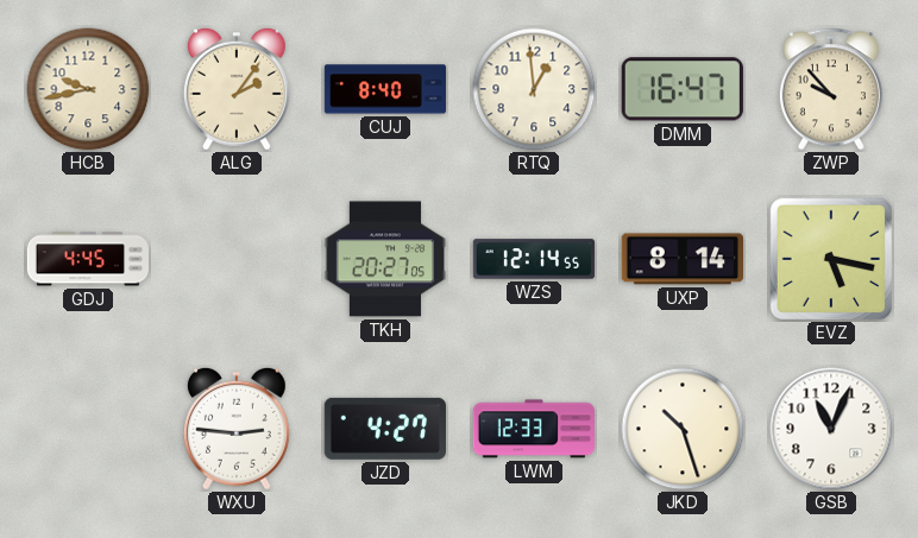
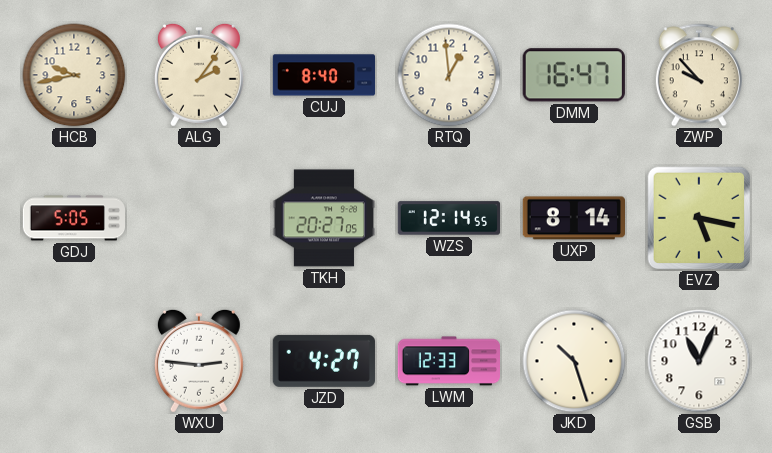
GDJ: 4:45 -> 5:05 (74, 218)
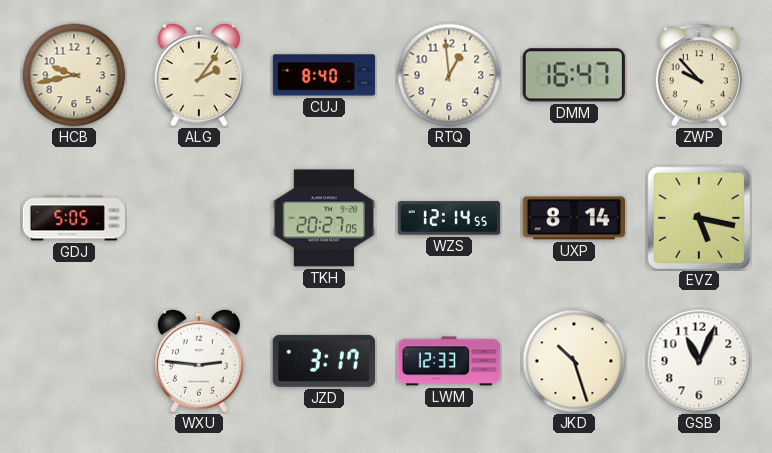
JZD: 4:27 -> 3:17 (324, 361)
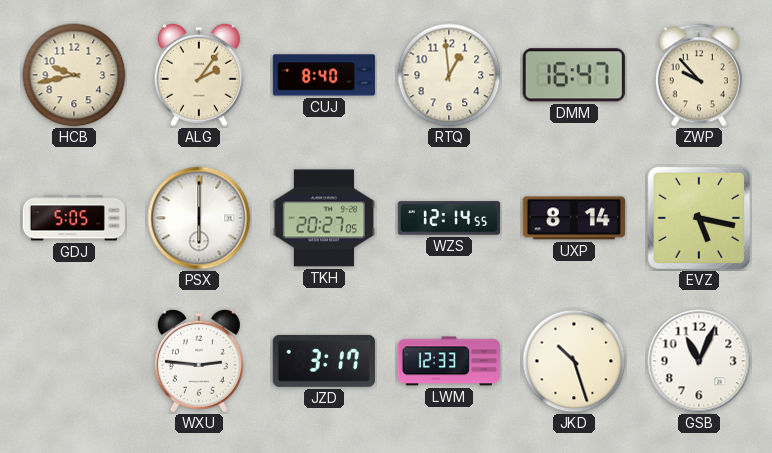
PSX: none -> 6:00 (199, 218)
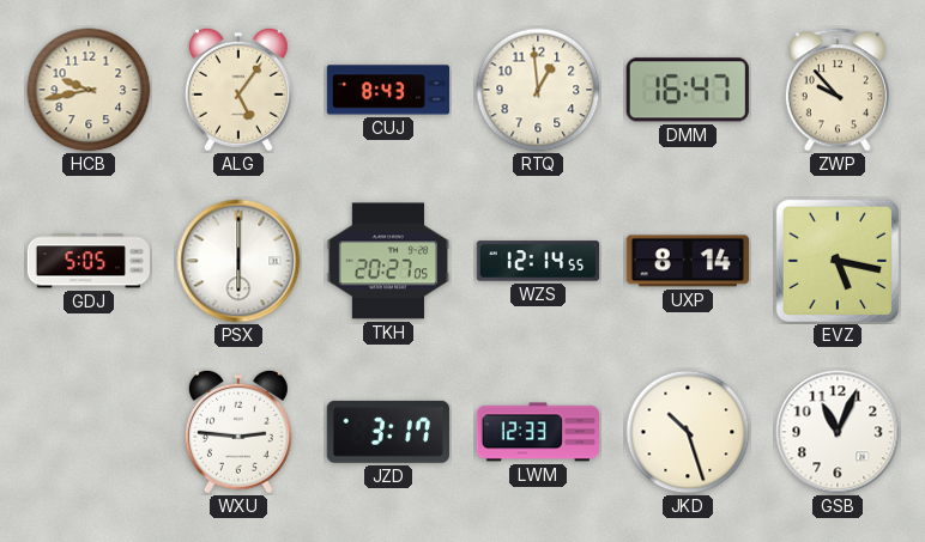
ALG: 2:06 -> 5:06 (238, 90)
CUJ: 8:40 -> 8:43 (388, 90)
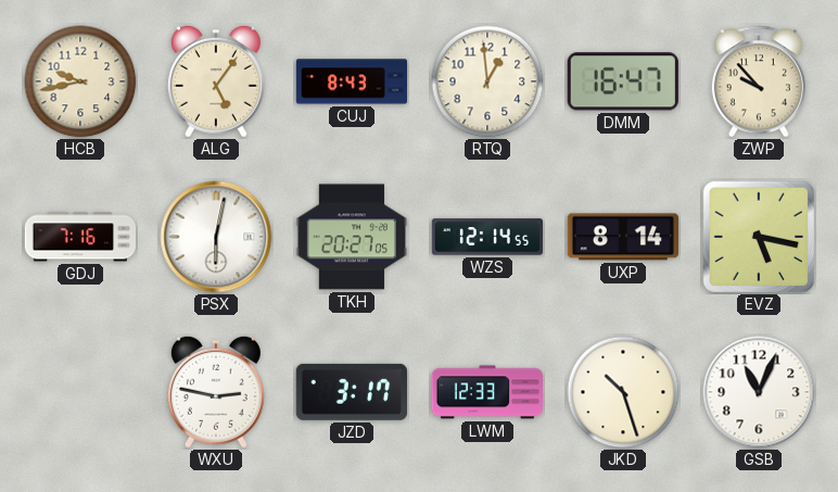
GDJ: 5:05 -> 7:16 (80, 237)
PSX: 6:00 -> 6:02 (216, 237)
WXU: 2:46 -> 2:47 (216, 392)
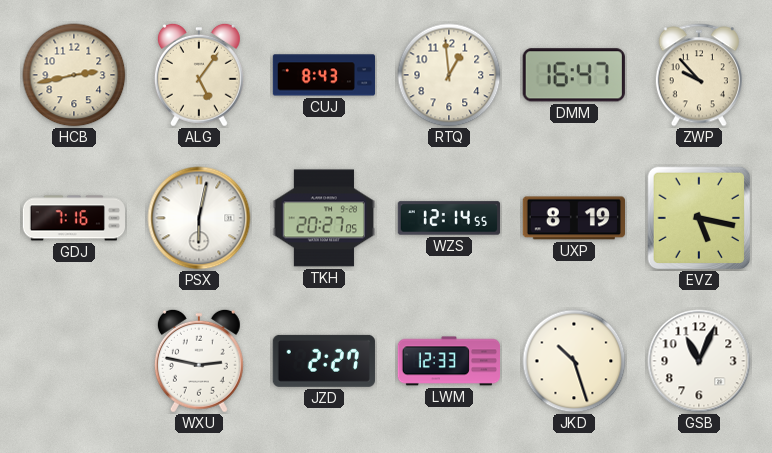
HCB: 9:43 -> 2:43 (74, 75)
UXP: 8:14 -> 8:19 (573, 218)
JZD: 3:17 -> 2:27 (324, 361)
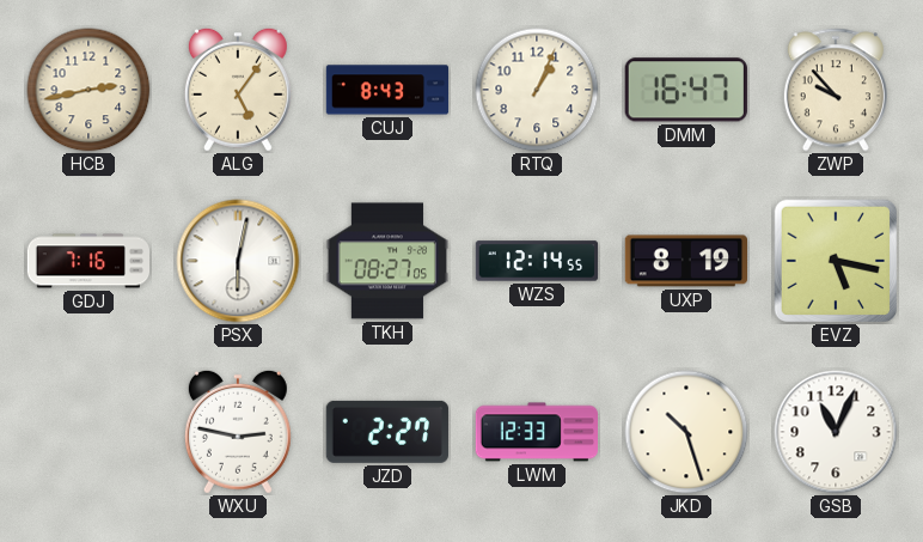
RTQ: 12:59 -> 1:04 (537, 90)
TKH: 20:27 -> 08:27 (386, 261)
